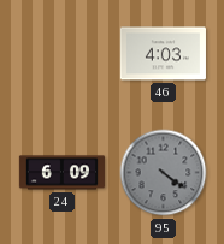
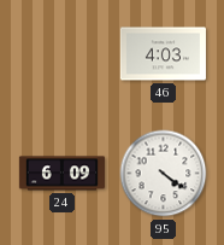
95 dial: grey -> white (164, 174)
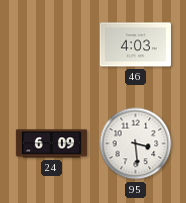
95: 4:21 -> 3:29 (136, 144)
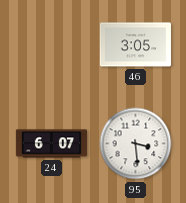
46: 4:03 -> 3:05 (135, 45)
24: 6:09 -> 6:07 (51, 144)
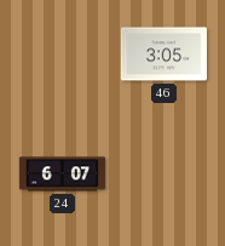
95: 3:29 -> none (136, 144)
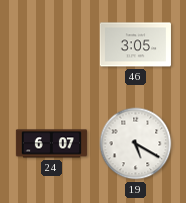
19: none -> 5:20 (136, 144)
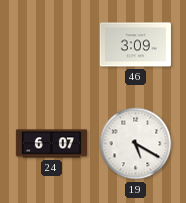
46: 3:05 -> 3:09 (135, 45)
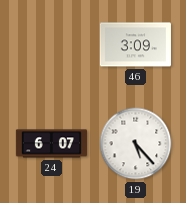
19: 5:20 -> 5:23 (136, 144)
